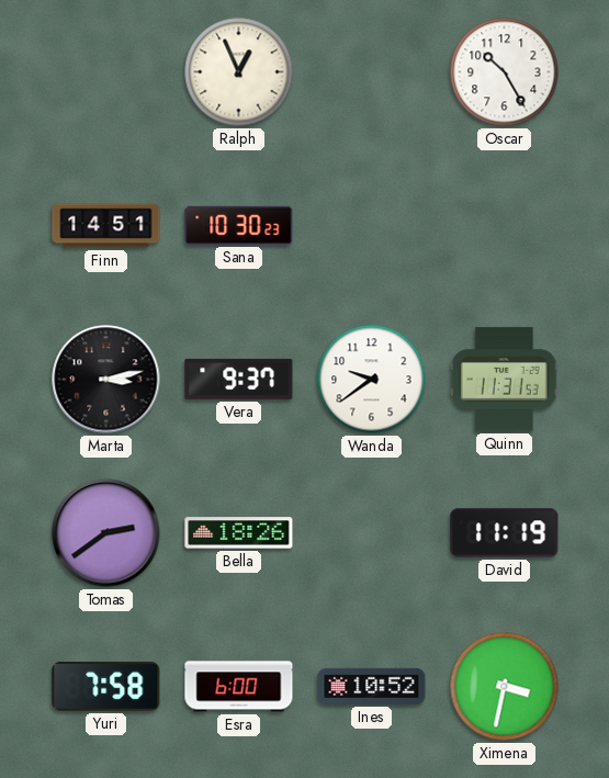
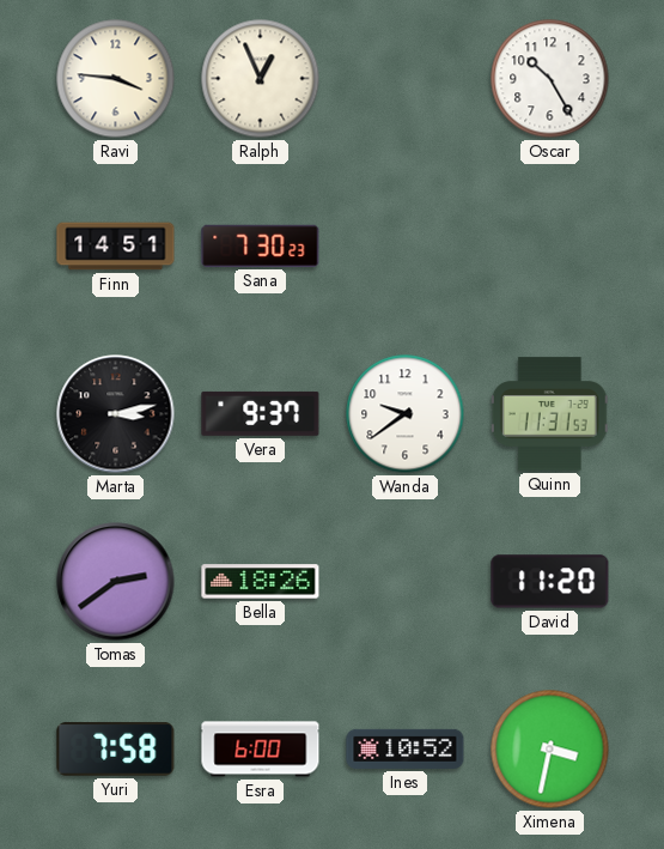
Ravi: none -> 3:46 (116, 79)
Sana: 10:30 -> 7:30 (261, 245)
David: 11:19 -> 11:20 (550, 582)
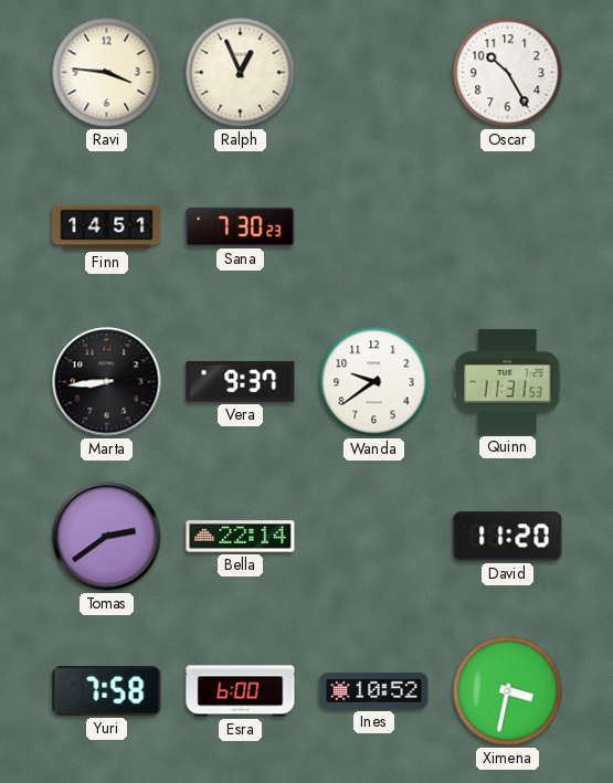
Marta: 3:13 -> 8:44 (107, 382)
Bella: 18:26 -> 22:14 (241, 537)
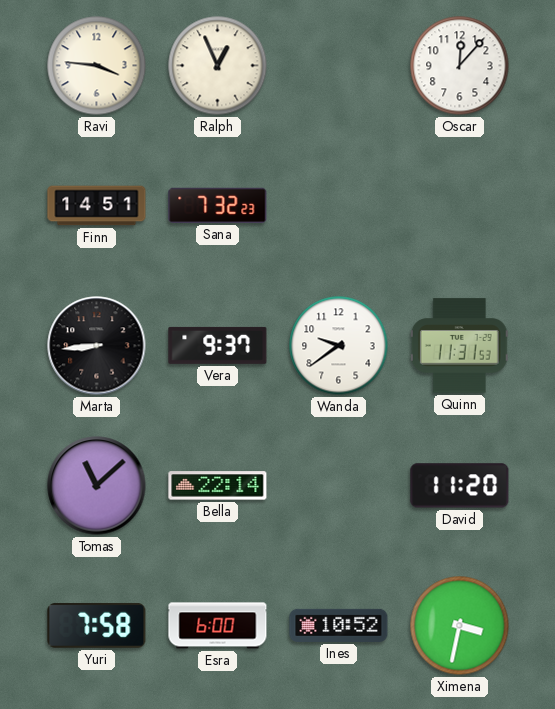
Oscar: 10:25 -> 12:07 (460, 66)
Sana: 7:30 -> 7:32 (218, 205)
Tomas: 2:39 -> 11:08 (97, 486)
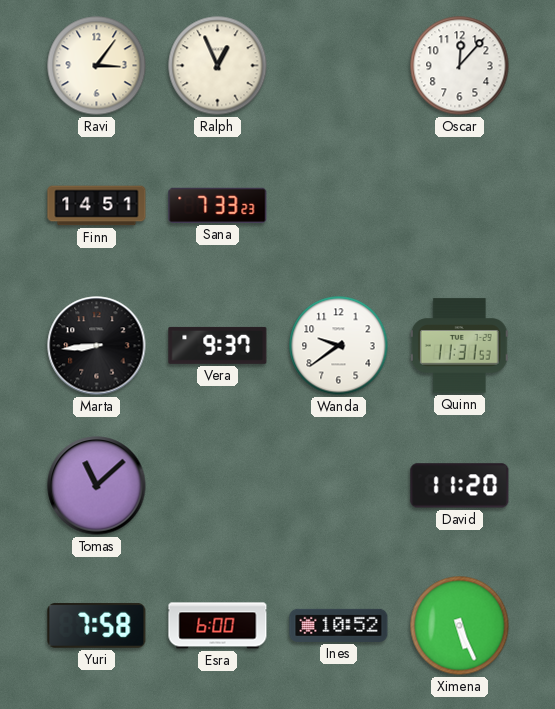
Ravi: 3:46 -> 3:06 (97, 66)
Sana: 7:32 -> 7:33 (218, 205)
Bella: 22:14 -> none (218, 486)
Ximena: 3:32 -> 5:26 (460, 626)
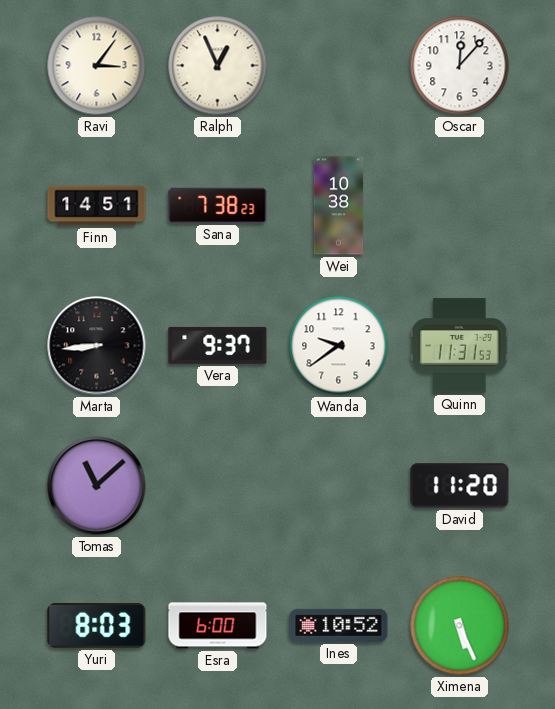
Sana: 7:33 -> 7:38 (218, 205)
Wei: none -> 10:38 (339, 206)
Yuri: 7:58 -> 8:03 (97, 625)
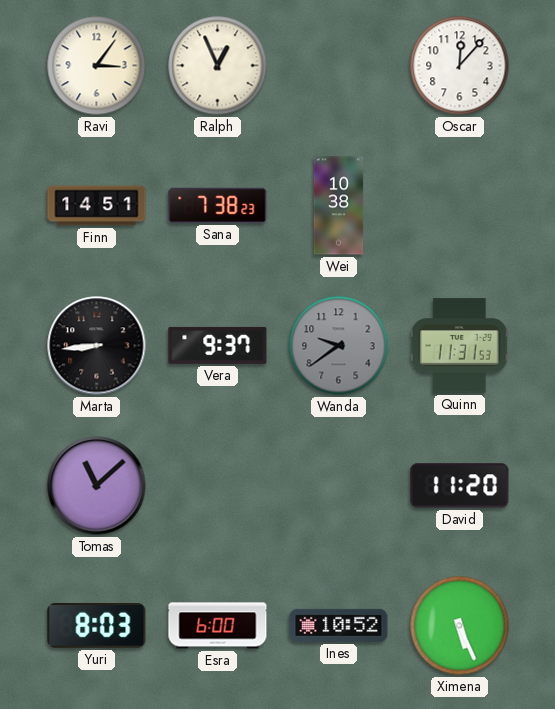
Wanda dial: white -> grey (339, 346)
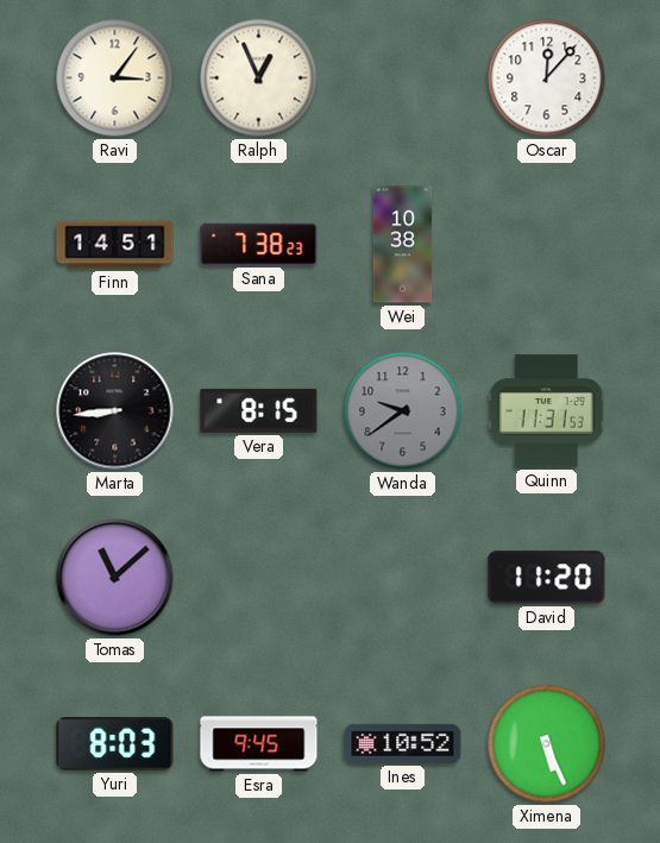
Vera: 9:37 -> 8:15 (259, 410)
Esra: 6:00 -> 9:45 (259, 744)
